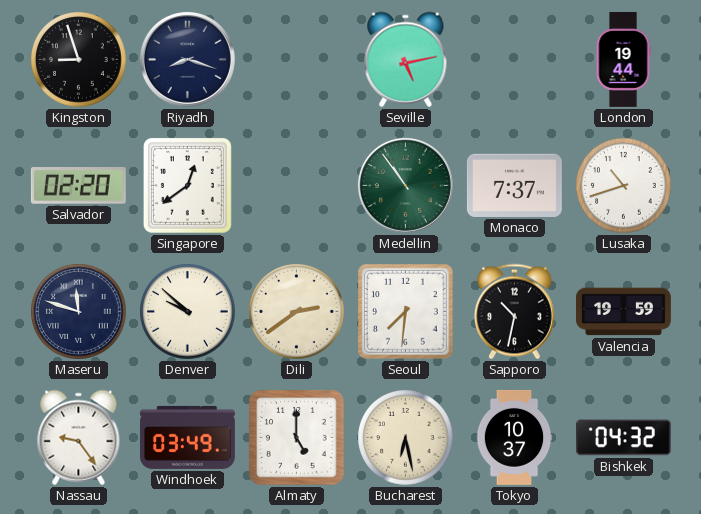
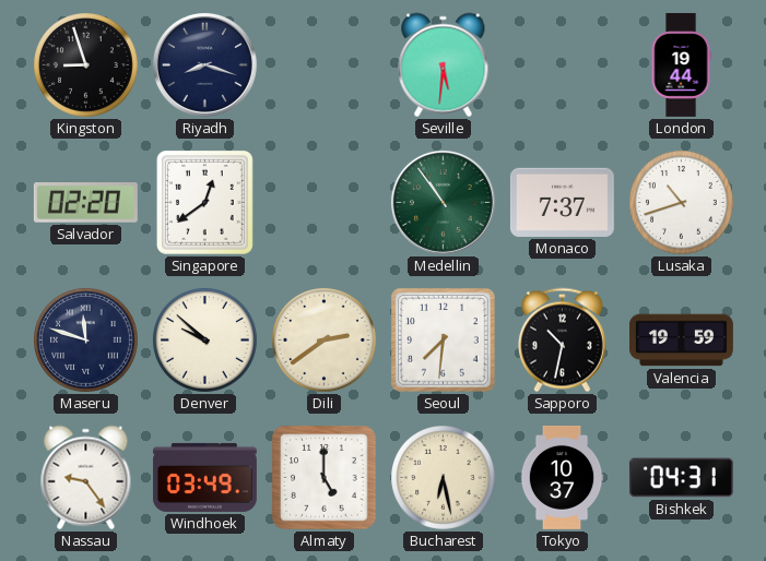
Seville: 5:13 -> 5:31 (444, 65)
Bishkek: 04:32 -> 04:31 (681, 478)
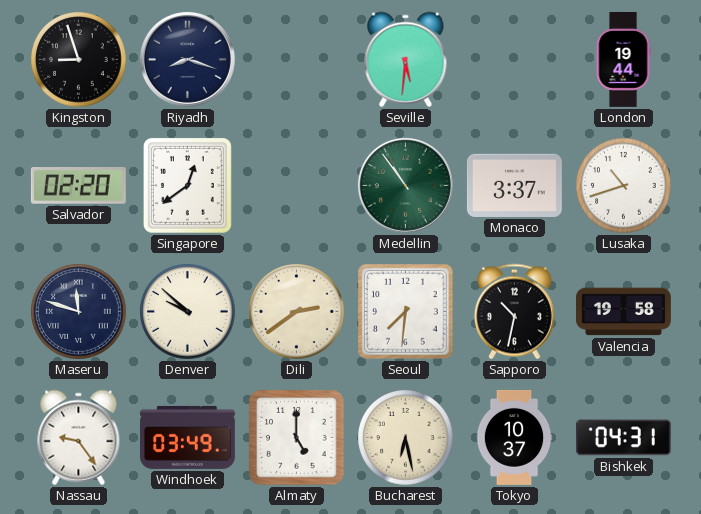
Monaco: 7:37 -> 3:37 (514, 185)
Valencia: 19:59 -> 19:58 (623, 312)
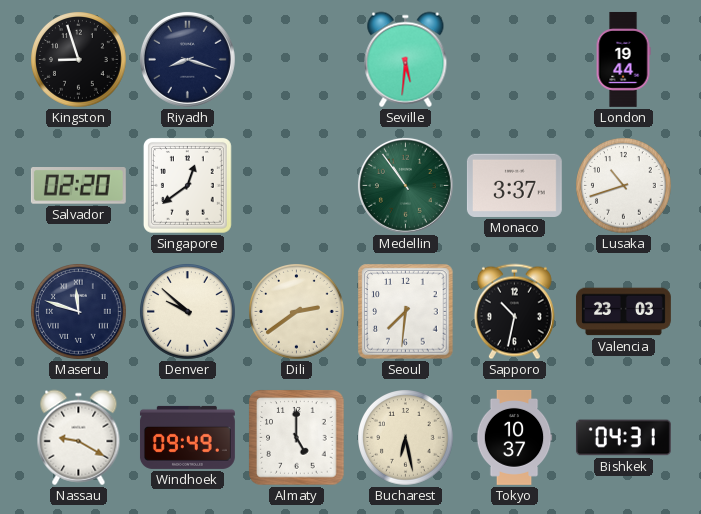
Valencia: 19:58 -> 23:03 (623, 312)
Nassau: 9:24 -> 9:20 (79, 438)
Windhoek: 03:49 -> 09:49 (187, 437)
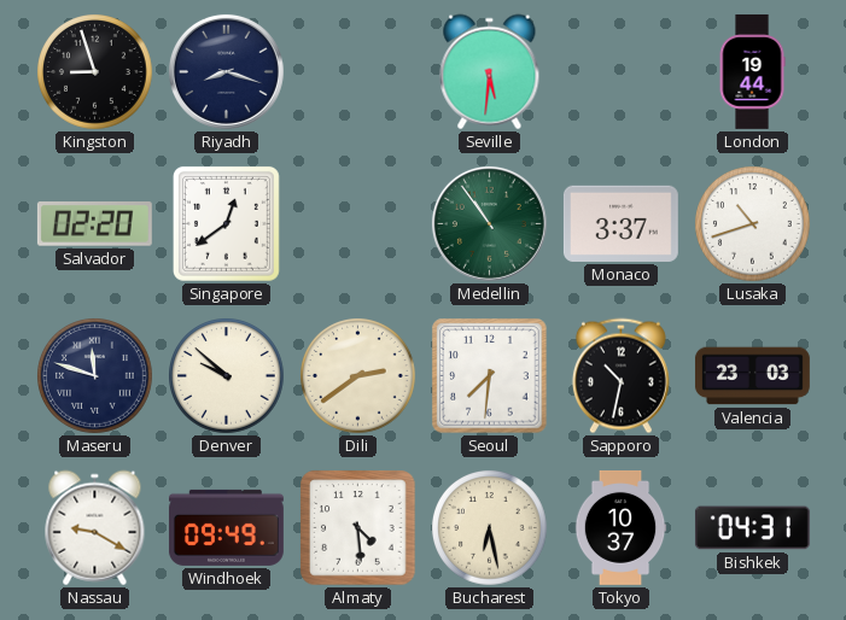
Almaty: 5:00 -> 4:29 (358, 528)
